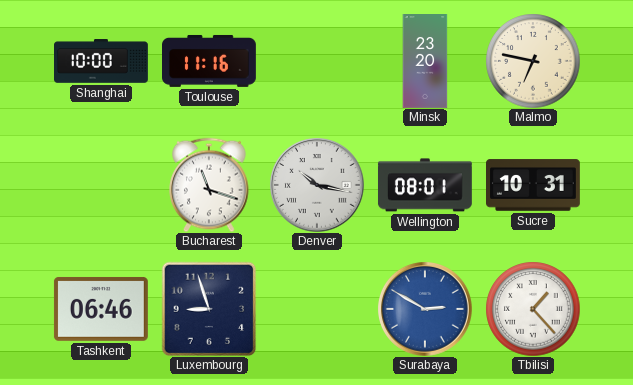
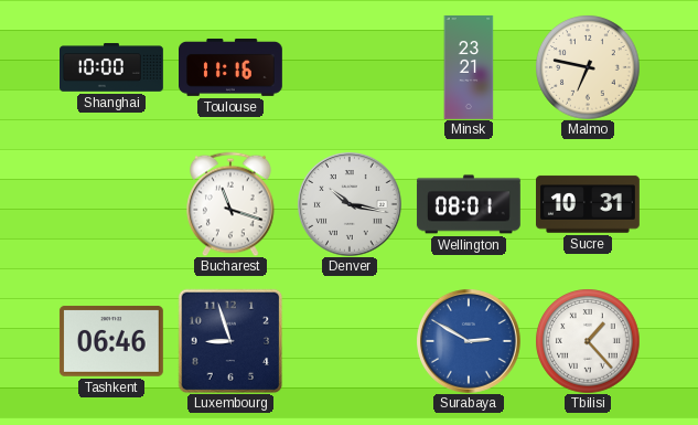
Minsk: 23:20 -> 23:21 (469, 68)
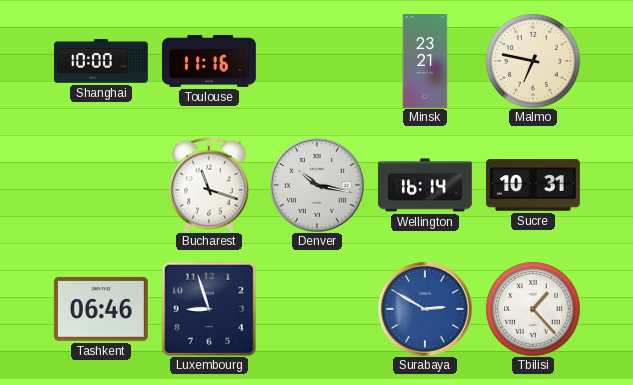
Wellington: 08:01 -> 16:14 (425, 185)
